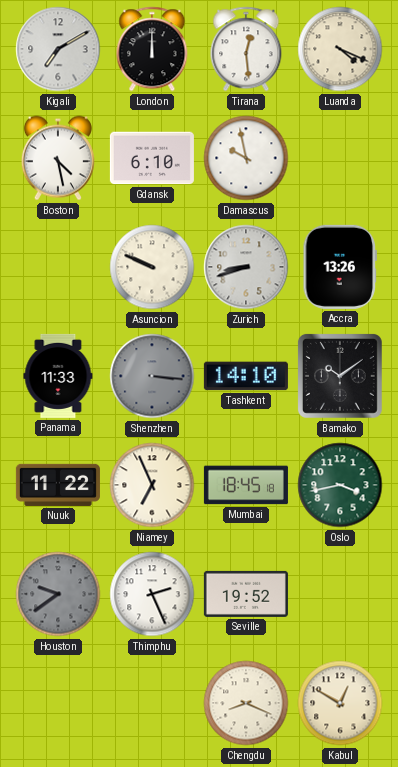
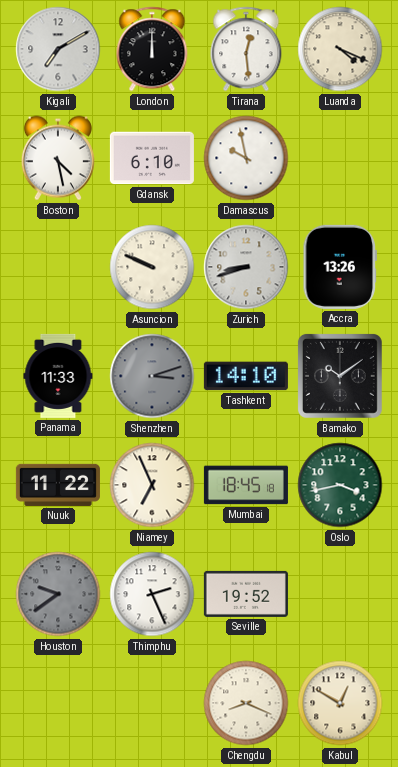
Shenzhen: 3:16 -> 3:12 (152, 376)
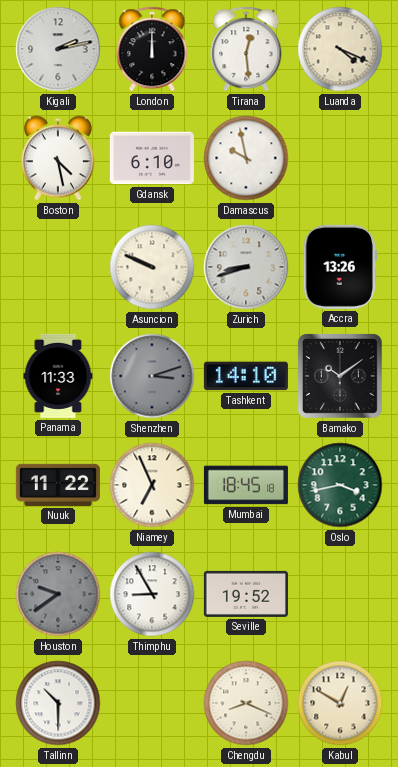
Kigali: 7:10 -> 2:13 (58, 49)
Thimphu: 2:26 -> 8:55 (152, 594)
Tallinn: none -> 10:30 (58, 703)
